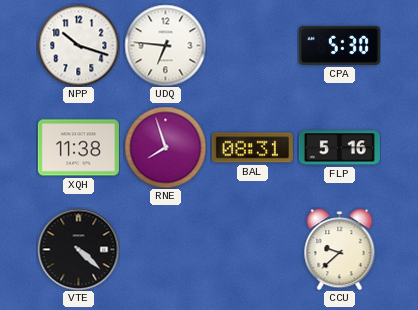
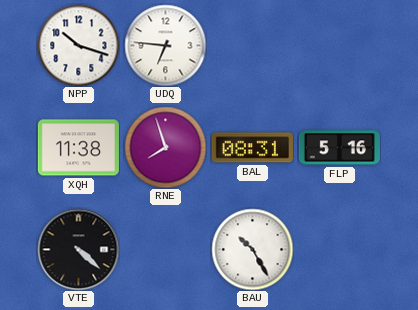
CPA: 5:30 -> none (339, 45)
BAU: none -> 10:25 (252, 249)
CCU: 9:38 -> none (340, 249)
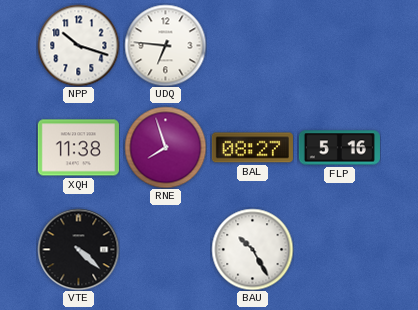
BAL: 08:31 -> 08:27 (252, 148)
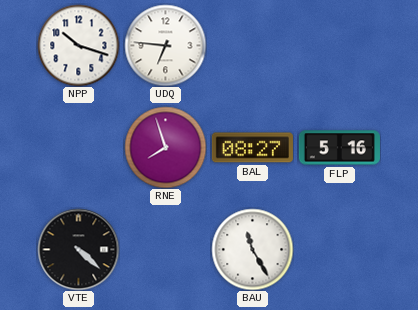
XQH: 11:38 -> none (78, 148)
BAU: 10:25 -> 11:25 (252, 249)
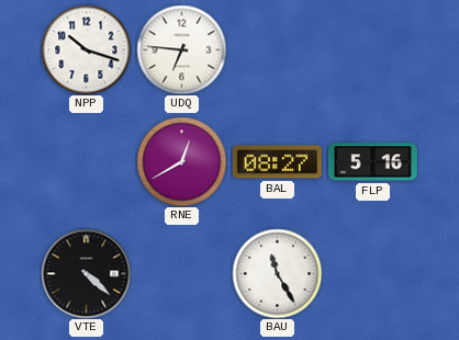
RNE: 7:57 -> 12:40 (181, 161)
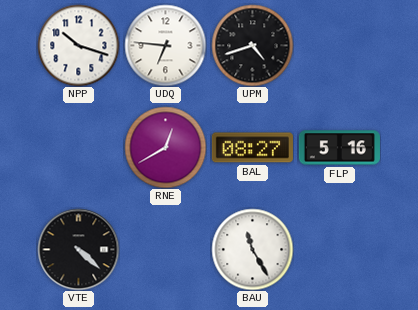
UPM: none -> 4:42 (252, 45)
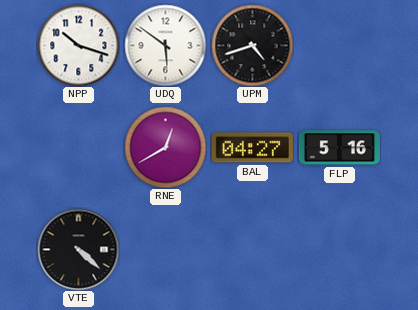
UDQ: 6:46 -> 5:51 (165, 45)
BAL: 08:27 -> 04:27 (252, 148)
BAU: 11:25 -> none (252, 249)
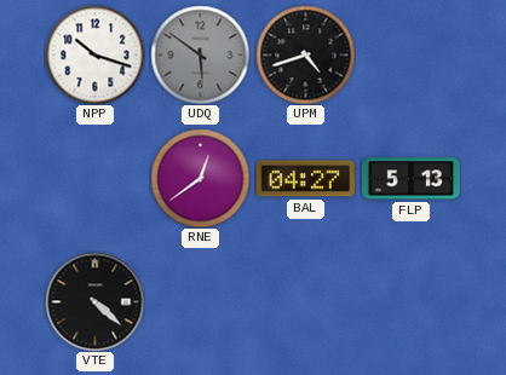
UDQ dial: white -> grey (200, 54)
RNE: 12:40 -> 12:39 (200, 178)
FLP: 5:16 -> 5:13 (410, 179)
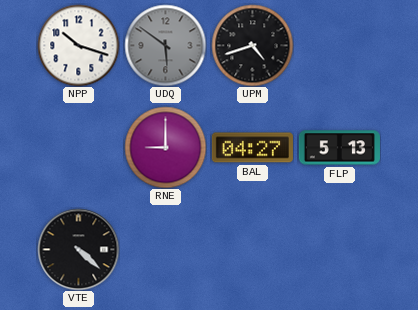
RNE: 12:39 -> 9:00 (165, 147)
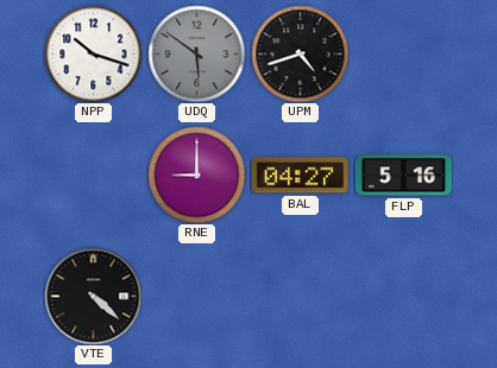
FLP: 5:13 -> 5:16 (403, 176)
